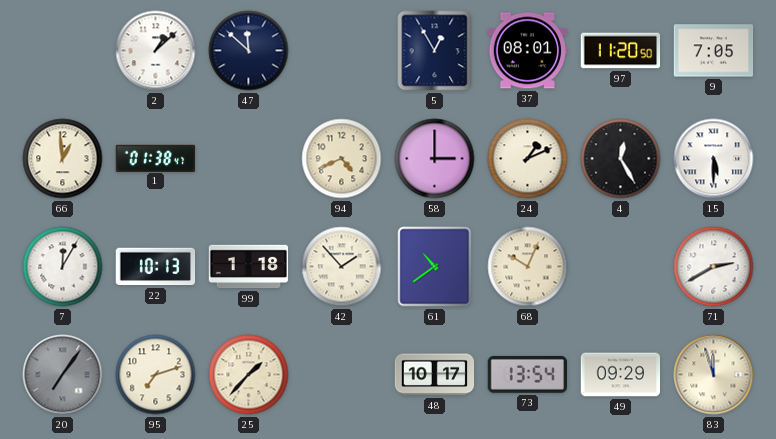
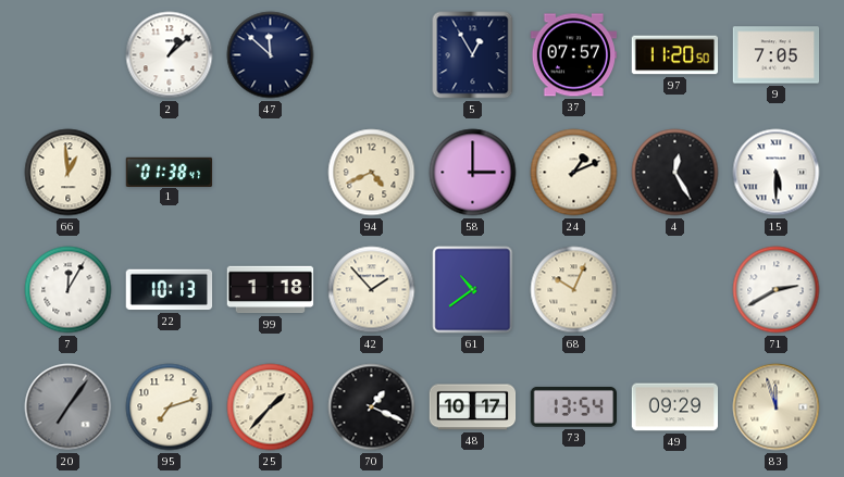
37: 08:01 -> 07:57 (574, 55)
70: none -> 1:19 (372, 407)
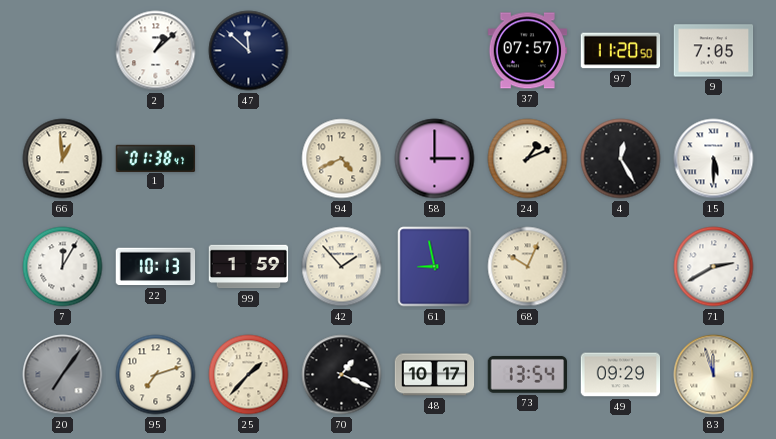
5: 12:55 -> none (473, 55)
99: 1:18 -> 1:59 (249, 267)
61: 10:39 -> 8:58 (435, 267)
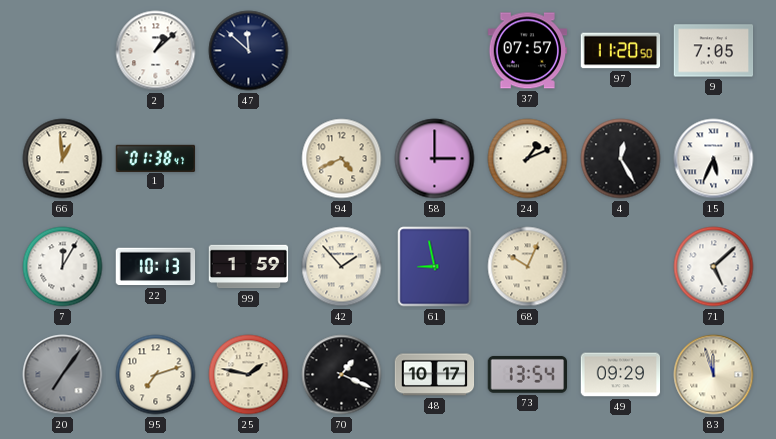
15: 5:30 -> 5:34 (714, 159)
71: 2:40 -> 5:08 (714, 267)
25: 1:37 -> 1:47 (249, 375)
